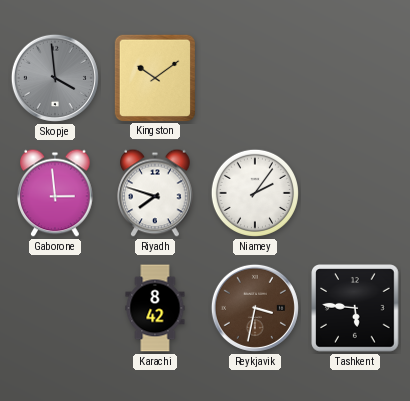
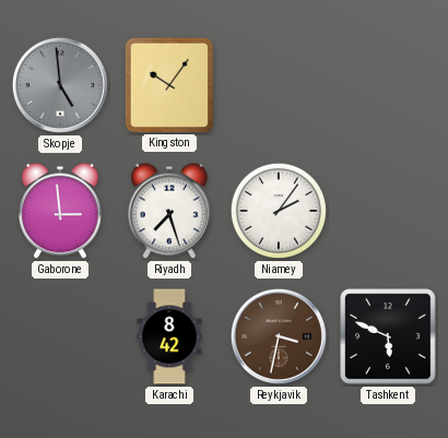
Skopje: 3:59 -> 4:59 (60, 85)
Kingston: 10:09 -> 10:06 (168, 84)
Riyadh: 7:48 -> 7:27 (169, 211)
Tashkent: 5:46 -> 5:49 (388, 336)
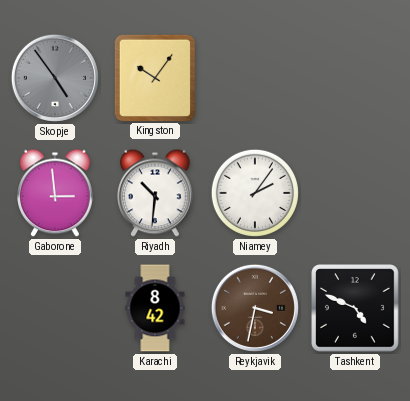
Skopje: 4:59 -> 4:54 (55, 78)
Riyadh: 7:27 -> 10:31 (155, 193)
Tashkent: 5:49 -> 4:49 (355, 308)
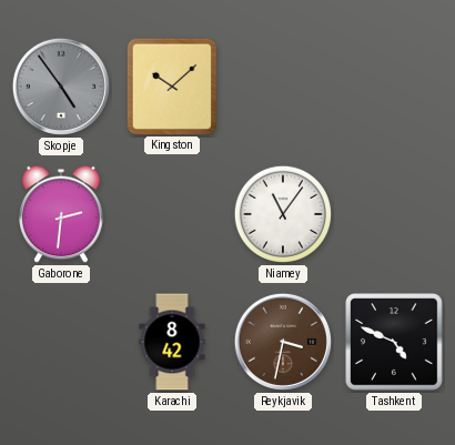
Kingston: 10:06 -> 10:08 (171, 85)
Gaborone: 2:59 -> 2:31 (61, 214)
Riyadh: 10:31 -> none (155, 193)
Niamey: 2:06 -> 11:06 (283, 214)
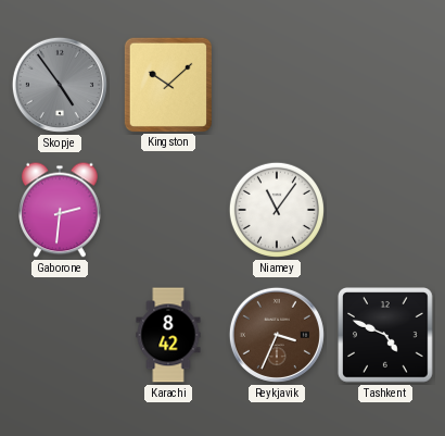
Reykjavik: 3:32 -> 3:34 (277, 335)
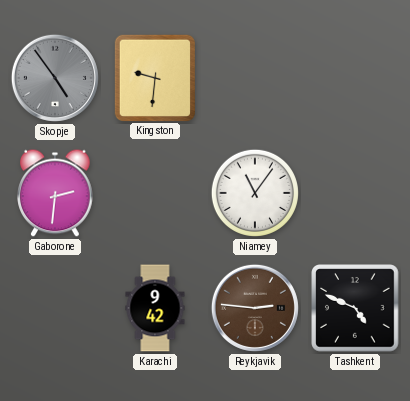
Kingston: 10:08 -> 9:31 (154, 77)
Karachi: 8:42 -> 9:42 (155, 308)
Reykjavik: 3:34 -> 2:46 (255, 308)
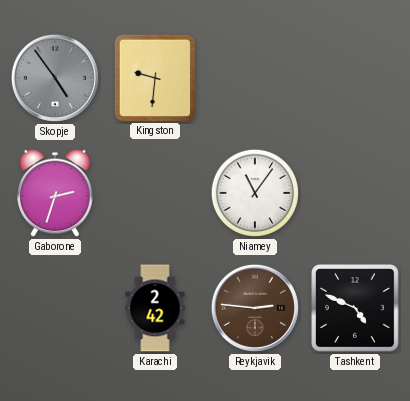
Gaborone: 2:31 -> 2:33 (55, 193)
Karachi: 9:42 -> 2:42 (155, 308)
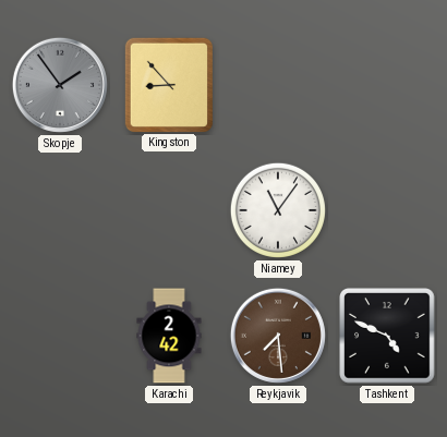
Skopje: 4:54 -> 1:54 (60, 85)
Kingston: 9:31 -> 8:53 (168, 84)
Gaborone: 2:33 -> none (55, 193)
Reykjavik: 2:46 -> 7:29 (278, 336)
